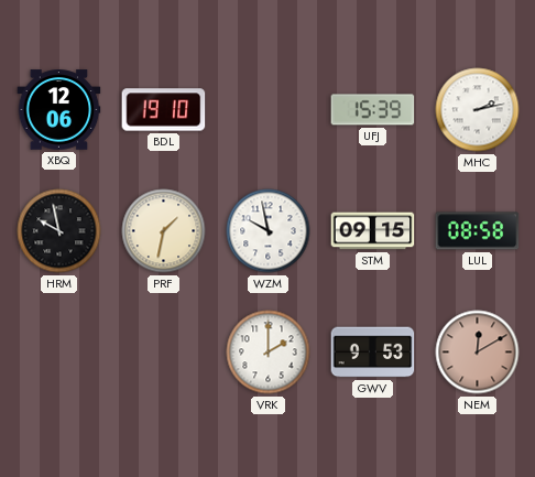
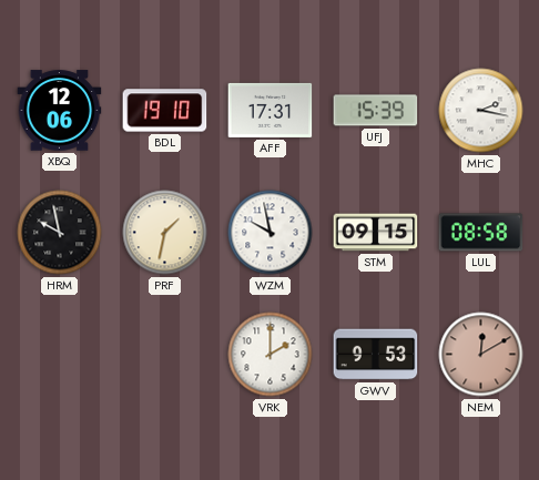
AFF: none -> 17:31 (271, 110)
MHC: 2:13 -> 2:17 (481, 111)
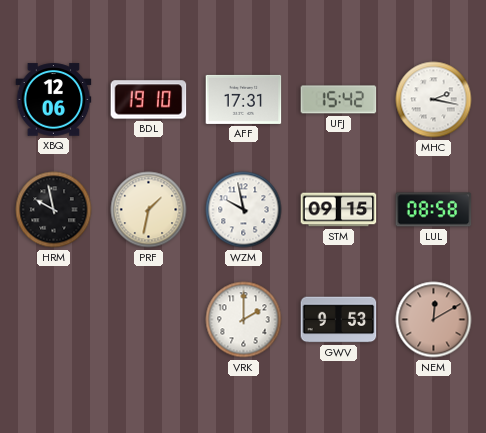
UFJ: 15:39 -> 15:42 (339, 100)
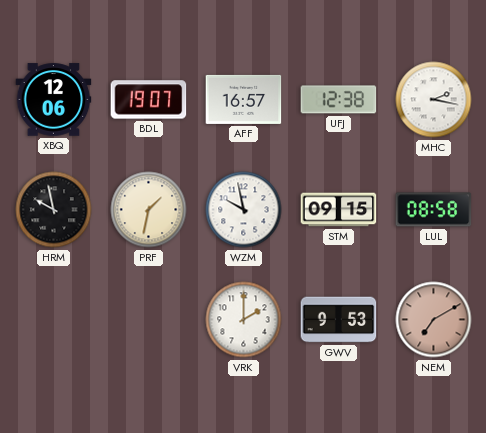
BDL: 19:10 -> 19:07 (149, 100)
AFF: 17:31 -> 16:57 (244, 99)
UFJ: 15:42 -> 12:38 (339, 100)
NEM: 12:10 -> 7:10 (434, 320)
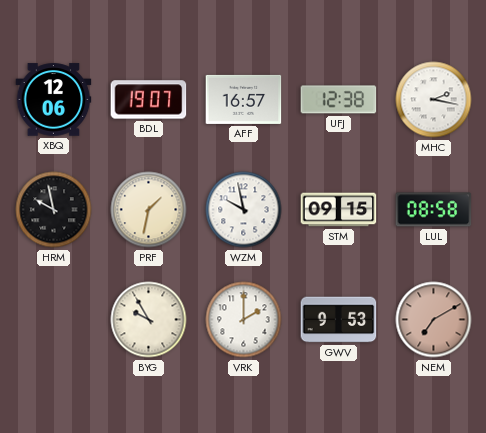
BYG: none -> 9:55 (149, 320)
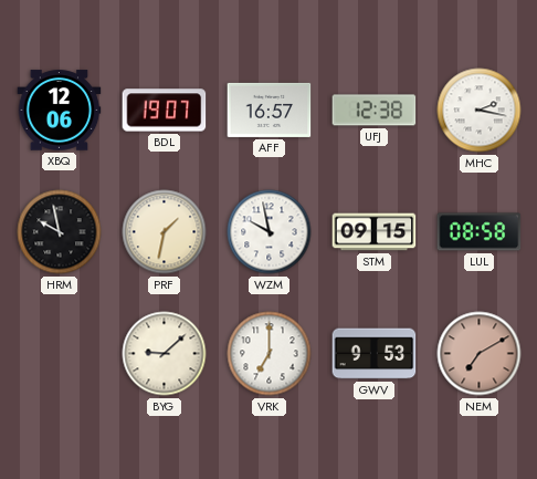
BYG: 9:55 -> 9:08 (165, 354)
VRK: 2:00 -> 7:00 (270, 354)
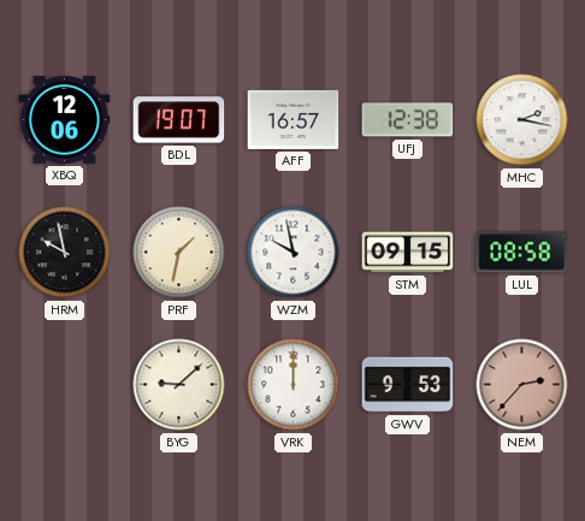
VRK: 7:00 -> 12:00 (294, 385)
NEM: 7:10 -> 2:37 (522, 385)
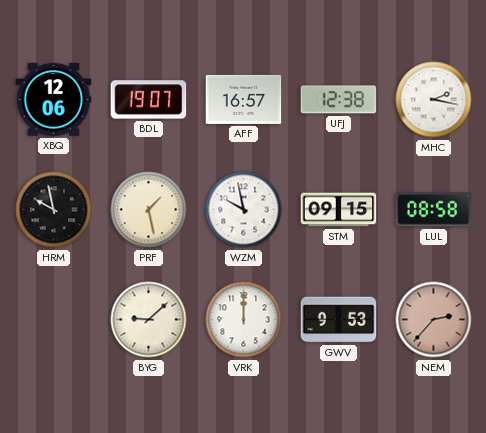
PRF: 1:32 -> 1:28 (149, 210)
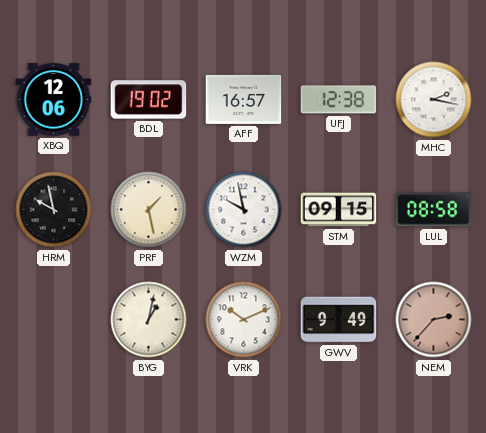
BDL: 19:07 -> 19:02 (149, 100)
BYG: 9:08 -> 1:02 (149, 320)
VRK: 12:00 -> 10:11 (244, 320)
GWV: 9:53 -> 9:49 (339, 320)
